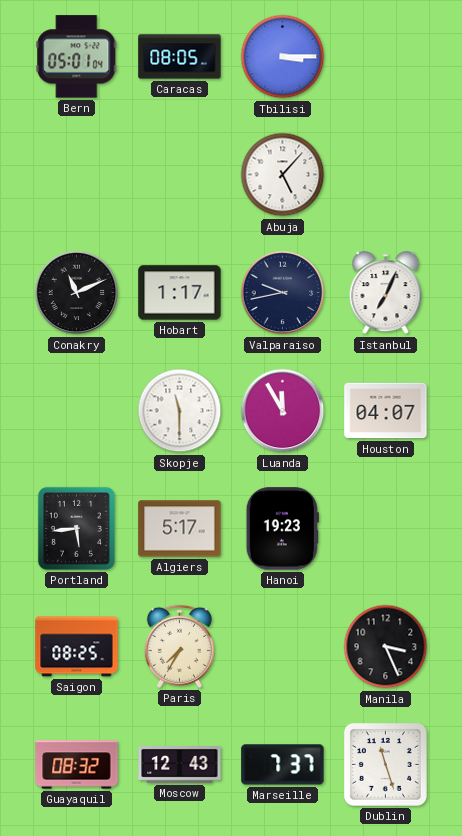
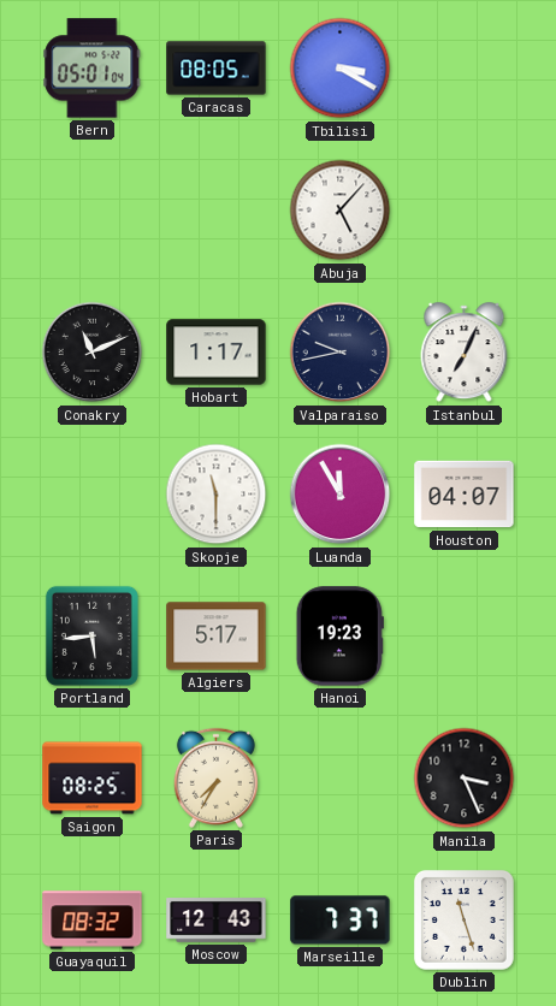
Tbilisi: 3:15 -> 3:20 (341, 69)
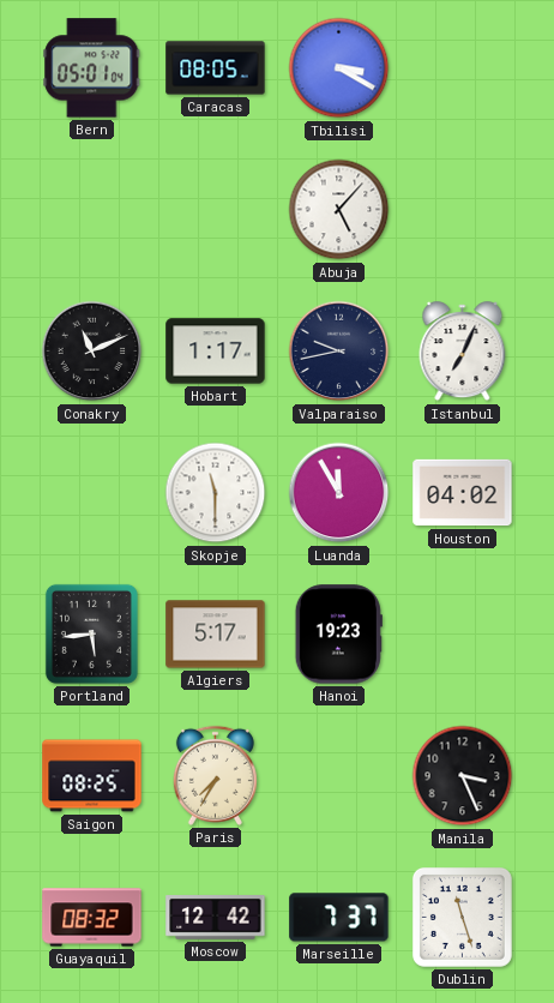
Houston: 04:07 -> 04:02 (463, 493)
Moscow: 12:43 -> 12:42 (216, 918)
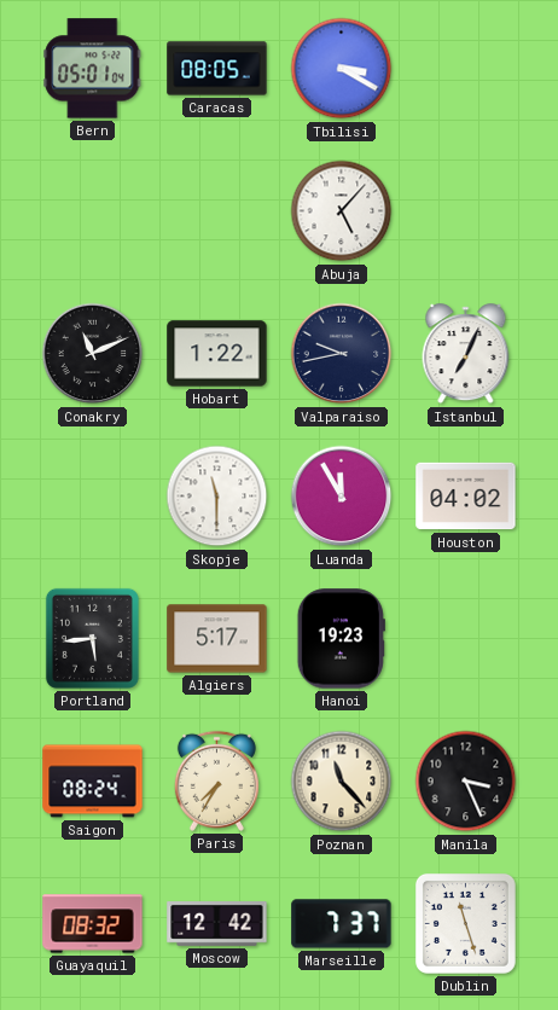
Hobart: 1:17 -> 1:22 (217, 354)
Saigon: 08:25 -> 08:24 (93, 782)
Poznan: none -> 11:23 (342, 782)
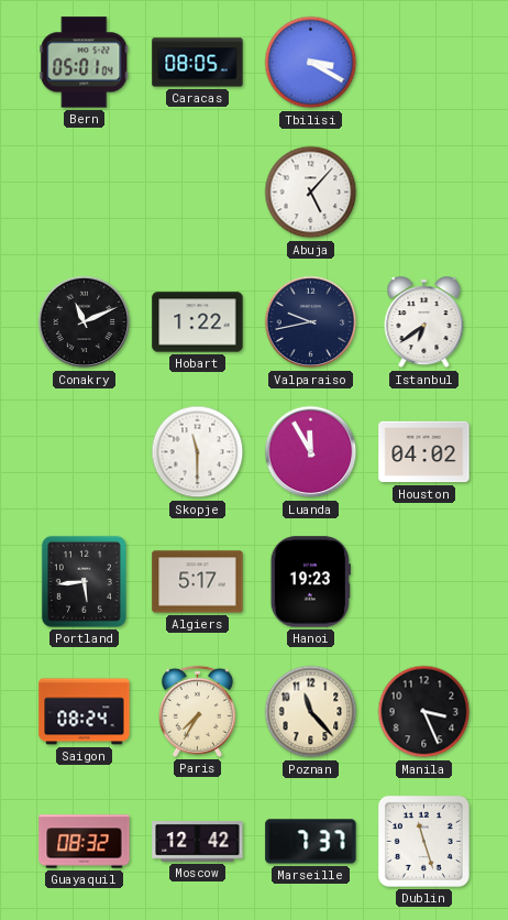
Istanbul: 7:04 -> 6:39 (424, 322)
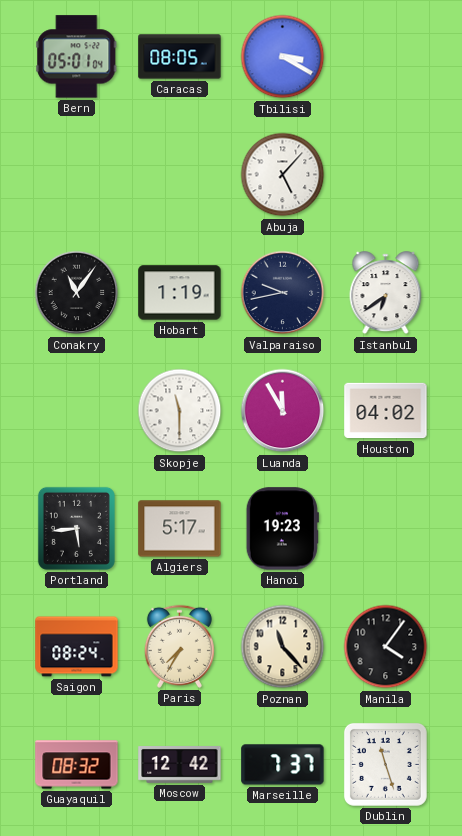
Conakry: 11:11 -> 11:06 (77, 293)
Hobart: 1:22 -> 1:19 (180, 293)
Manila: 3:26 -> 4:06 (386, 647)
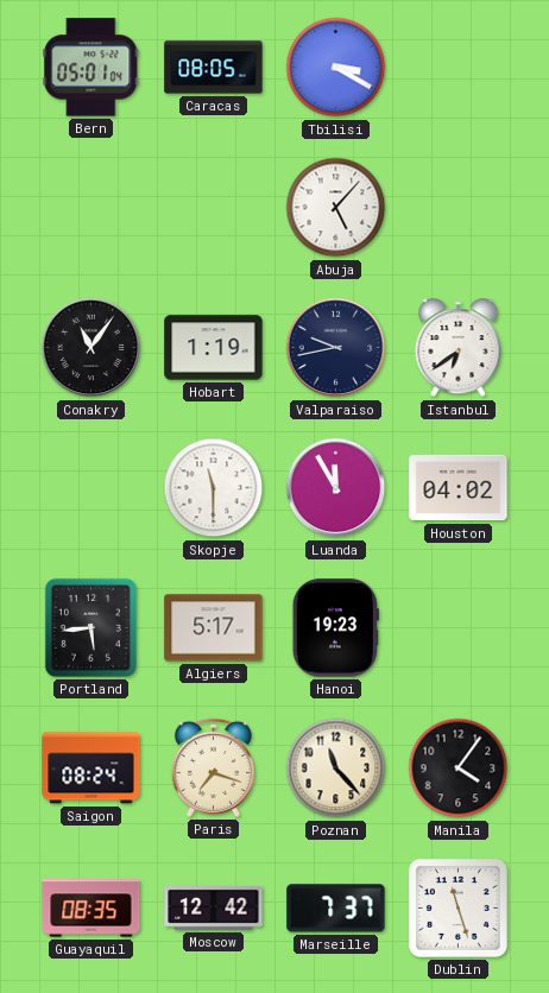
Paris: 7:35 -> 7:18 (213, 767)
Guayaquil: 08:32 -> 08:35 (91, 909)
